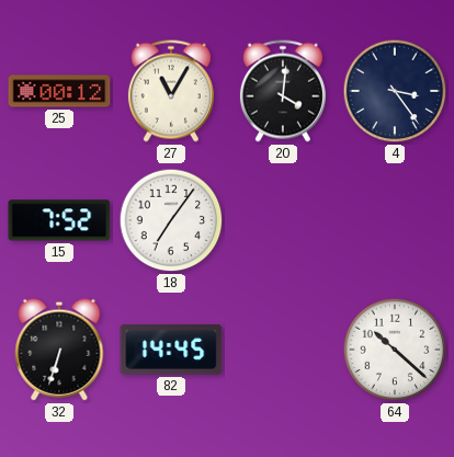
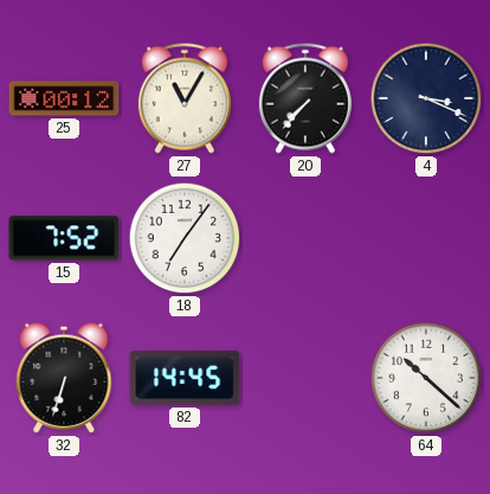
20: 4:01 -> 7:37 (305, 98)
4: 3:24 -> 3:19 (426, 98)
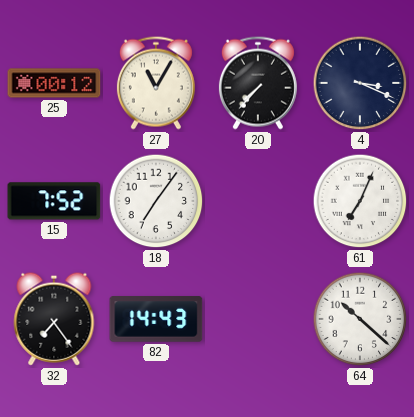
61: none -> 7:04 (360, 201)
32: 6:33 -> 7:24 (54, 319)
82: 14:45 -> 14:43 (156, 319)
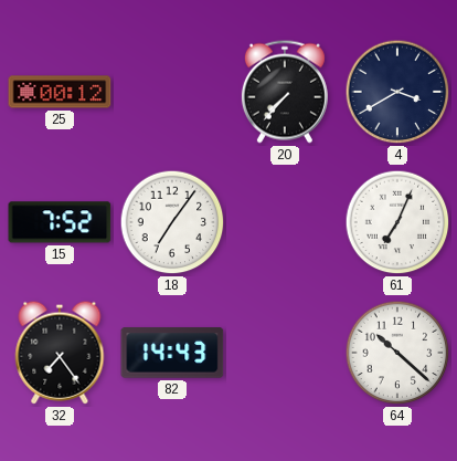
27: 11:05 -> none (156, 83)
4: 3:19 -> 3:40 (397, 92)
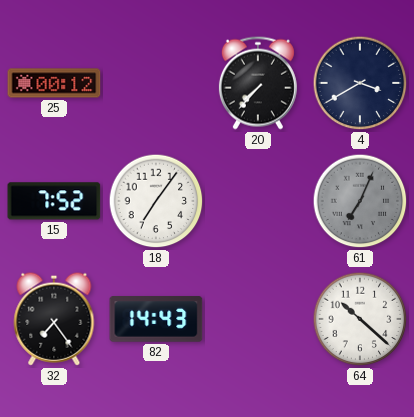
61 dial: white -> grey (360, 201)
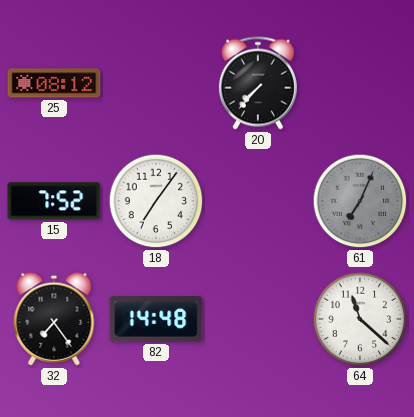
25: 00:12 -> 08:12 (54, 83)
4: 3:40 -> none (360, 83)
82: 14:43 -> 14:48 (156, 319)
64: 10:22 -> 11:22 (360, 319)
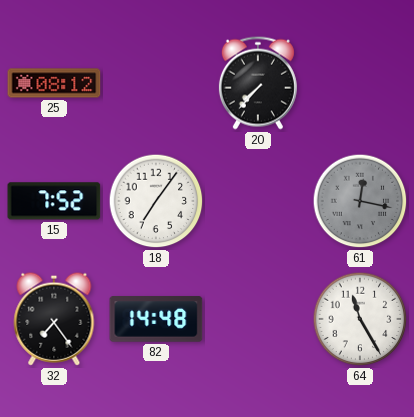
61: 7:04 -> 12:17 (360, 201)
64: 11:22 -> 11:25 (360, 319)
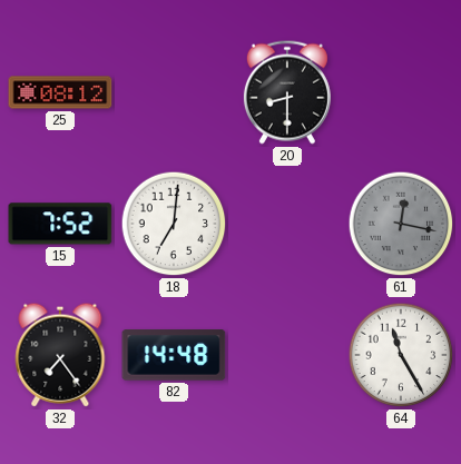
20: 7:37 -> 8:30 (287, 92)
18: 7:06 -> 7:01 (174, 224)
